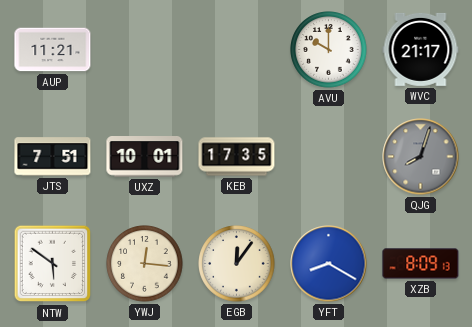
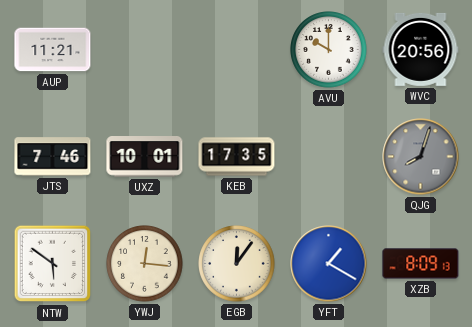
WVC: 21:17 -> 20:56 (421, 49)
JTS: 7:51 -> 7:46 (53, 157)
YFT: 8:20 -> 1:20 (329, 264)
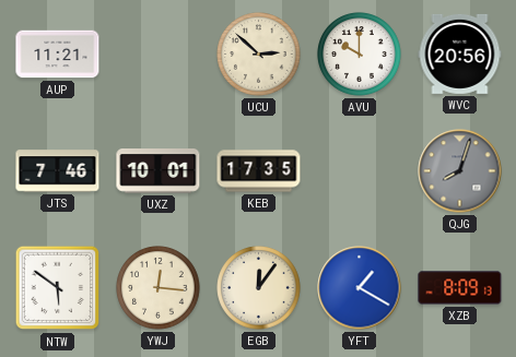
UCU: none -> 2:52 (259, 55)
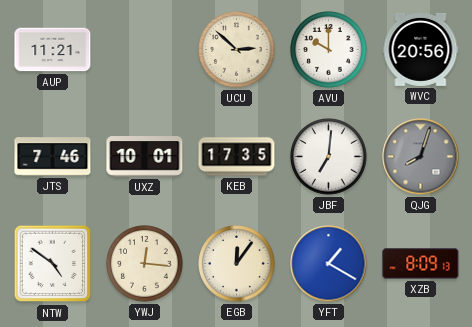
JBF: none -> 7:01 (329, 157)
NTW: 5:51 -> 4:51 (53, 264)
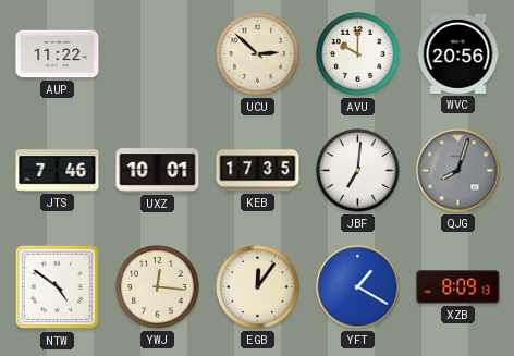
AUP: 11:21 -> 11:22 (58, 54)
